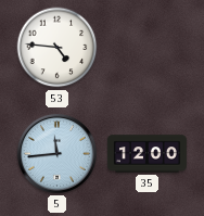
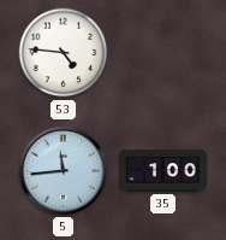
35: 12:00 -> 1:00 (162, 171)
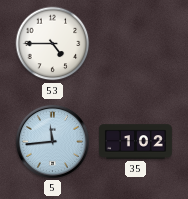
53: 4:46 -> 4:45 (53, 44)
35: 1:00 -> 1:02 (135, 142)
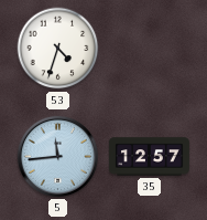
53: 4:45 -> 4:33 (58, 49)
35: 1:02 -> 12:57 (149, 157)
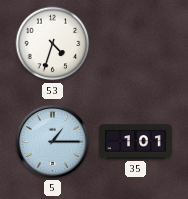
5: 11:44 -> 1:15 (52, 141)
35: 12:57 -> 1:01 (135, 142)
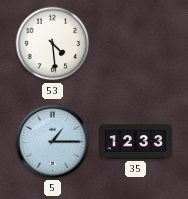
53: 4:33 -> 4:29 (53, 44)
35: 1:01 -> 12:33 (135, 142)
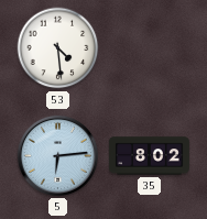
5: 1:15 -> 6:14 (57, 155)
35: 12:33 -> 8:02 (149, 156)
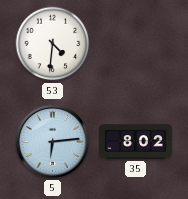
53: 4:29 -> 4:31 (53, 44)
